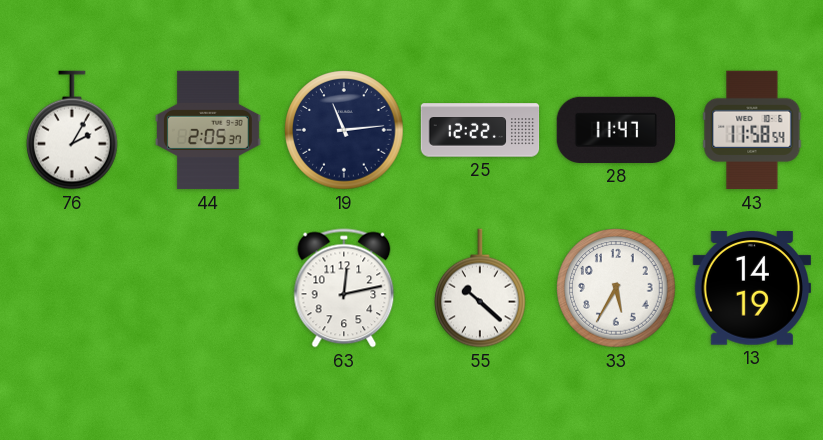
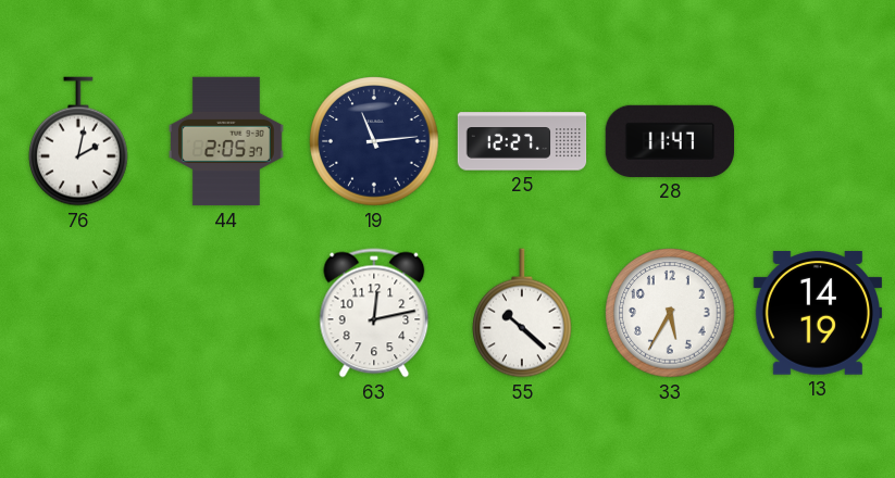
76: 2:05 -> 2:02 (79, 141)
25: 12:22 -> 12:27 (522, 141)
43: 11:58 -> none (752, 130)
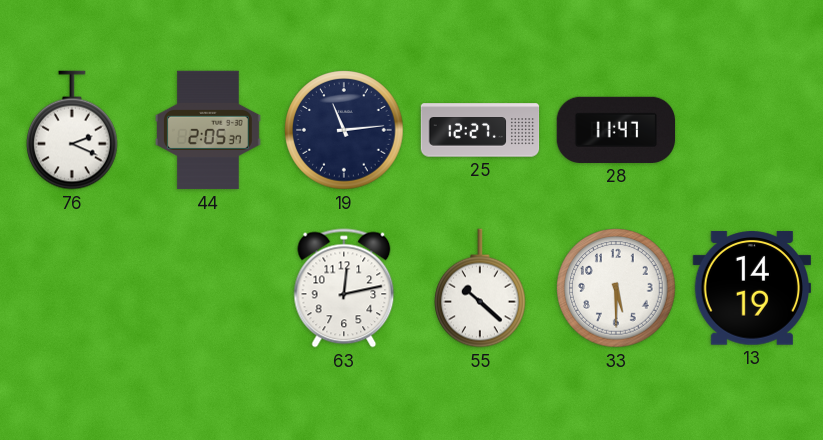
76: 2:02 -> 2:19 (73, 130)
33: 5:35 -> 5:30 (616, 288)
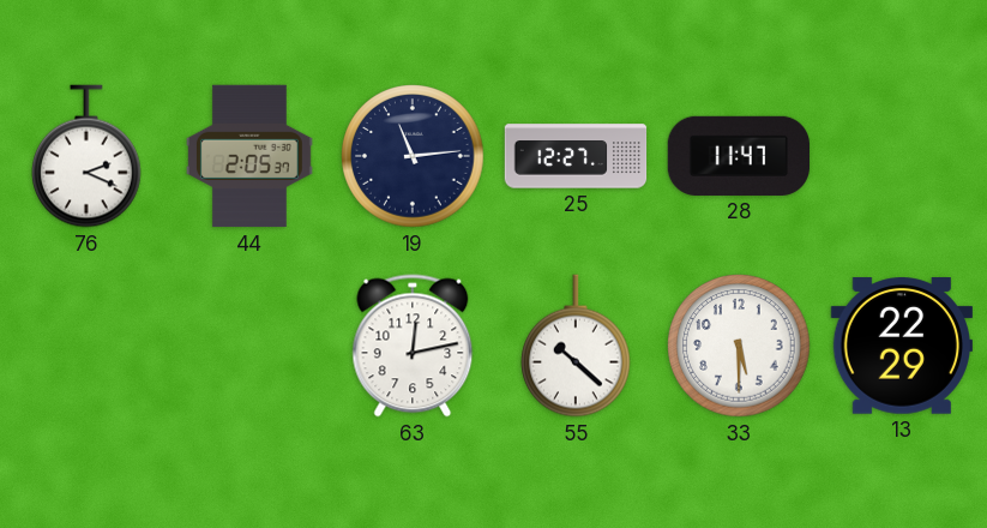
13: 14:19 -> 22:29 (901, 346)
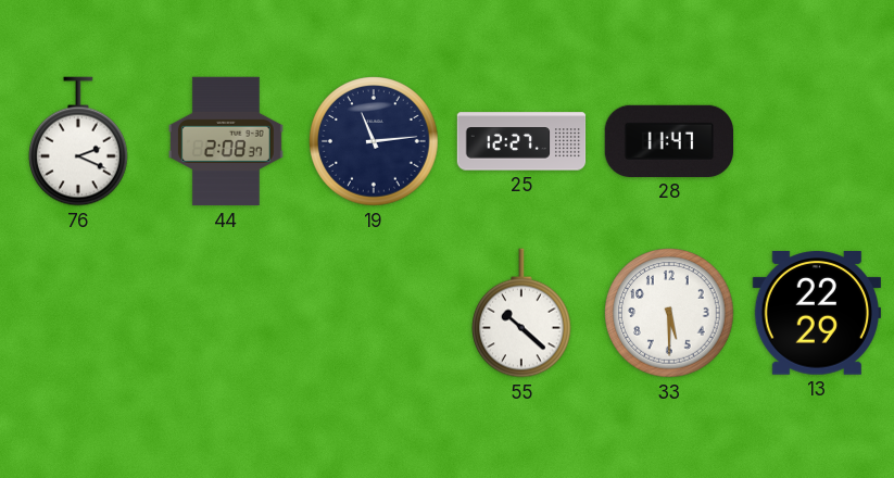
44: 2:05 -> 2:08 (226, 141)
63: 12:13 -> none (413, 346)
